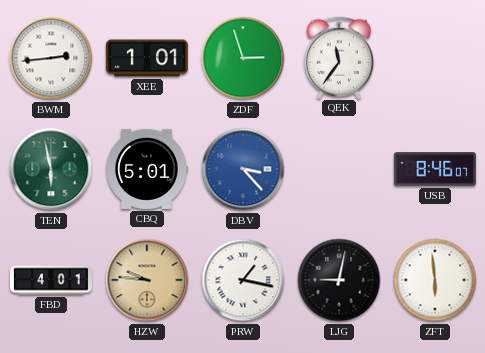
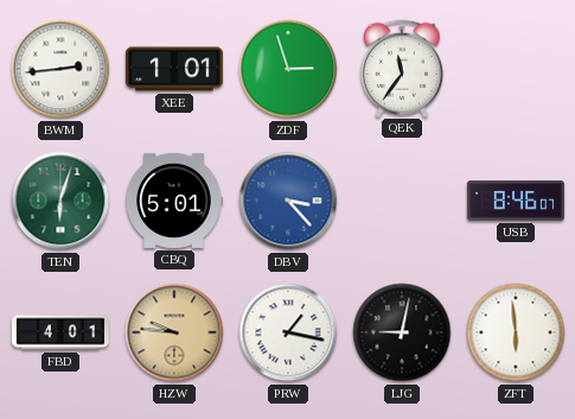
TEN: 5:58 -> 6:03 (60, 201)
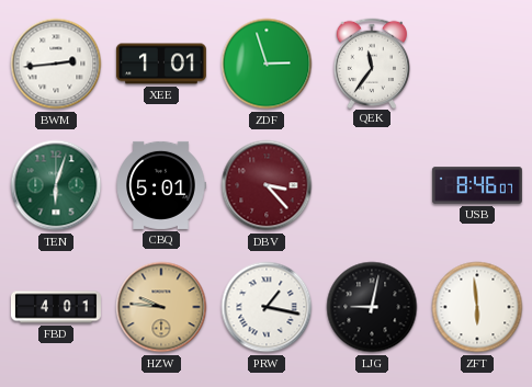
DBV dial: blue -> burgundy (267, 185)
